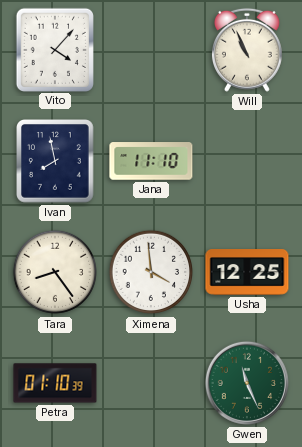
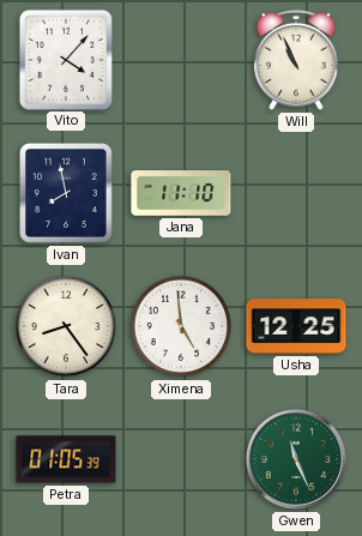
Ximena: 3:59 -> 4:59 (181, 326)
Petra: 01:10 -> 01:05 (66, 459)
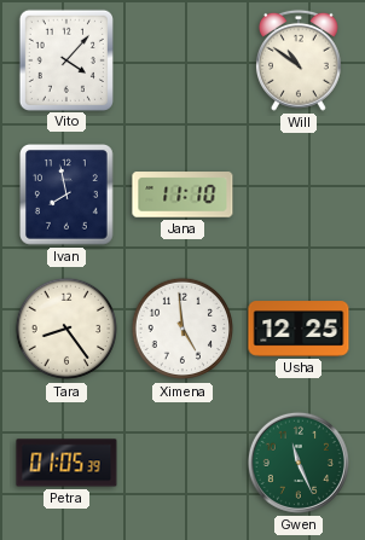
Will: 10:56 -> 10:51 (299, 60)
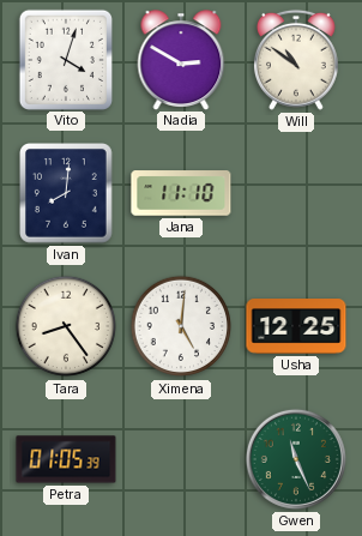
Vito: 4:07 -> 4:03 (66, 59)
Nadia: none -> 2:50 (181, 60)
Ivan: 7:58 -> 8:01 (67, 193)
Ximena: 4:59 -> 5:01 (181, 326)
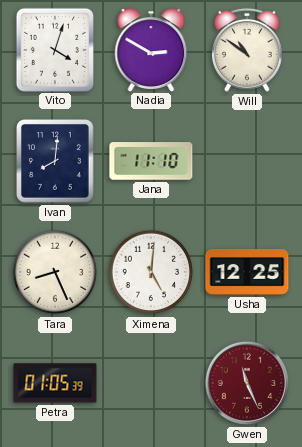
Tara: 8:24 -> 8:26 (55, 272)
Gwen dial: green -> burgundy (247, 383)
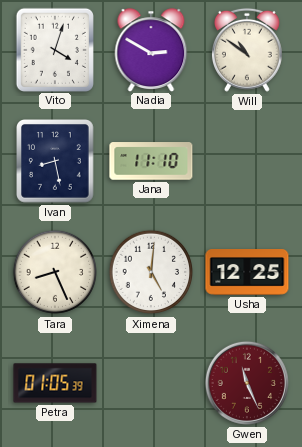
Ivan: 8:01 -> 8:28 (56, 161)
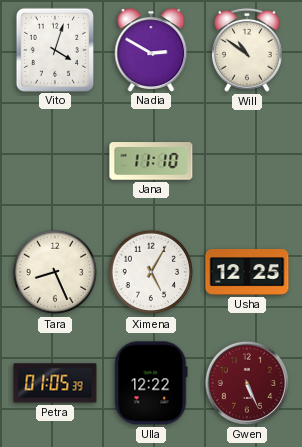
Ivan: 8:28 -> none (56, 161)
Ximena: 5:01 -> 5:05 (151, 272)
Ulla: none -> 12:22 (151, 383)
Gwen: 11:26 -> 5:26 (247, 383)
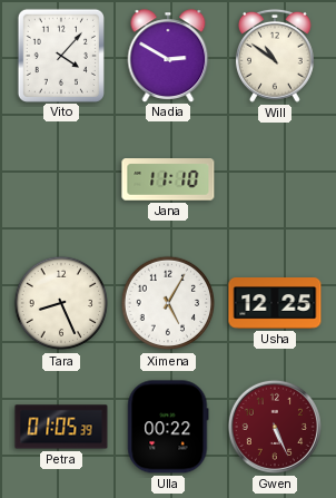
Vito: 4:03 -> 4:07 (61, 55)
Ulla: 12:22 -> 00:22 (168, 427)
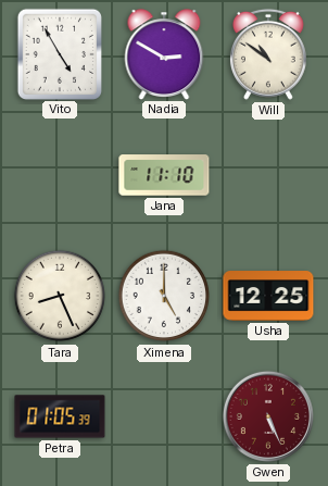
Vito: 4:07 -> 4:55 (60, 53)
Ximena: 5:05 -> 5:00 (164, 296)
Ulla: 00:22 -> none (168, 427)
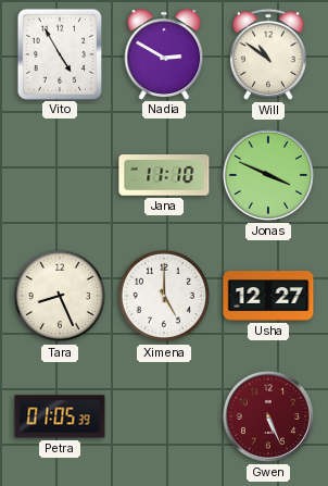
Jonas: none -> 3:49 (268, 175)
Usha: 12:25 -> 12:27 (268, 296)
